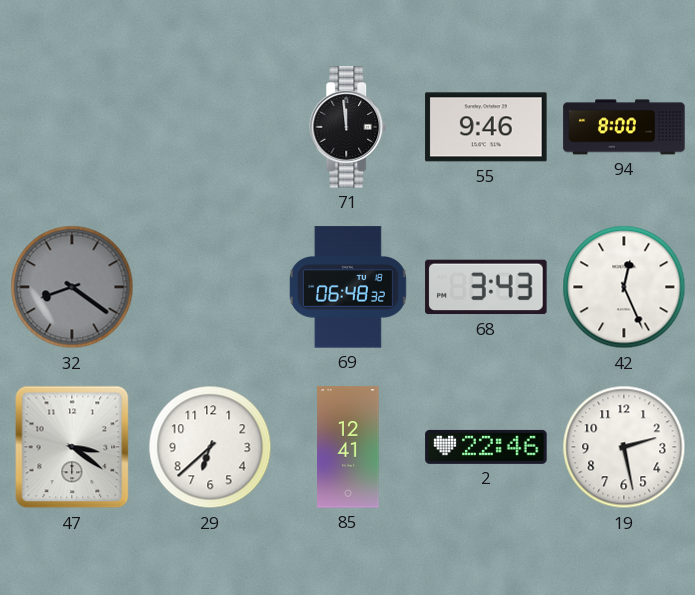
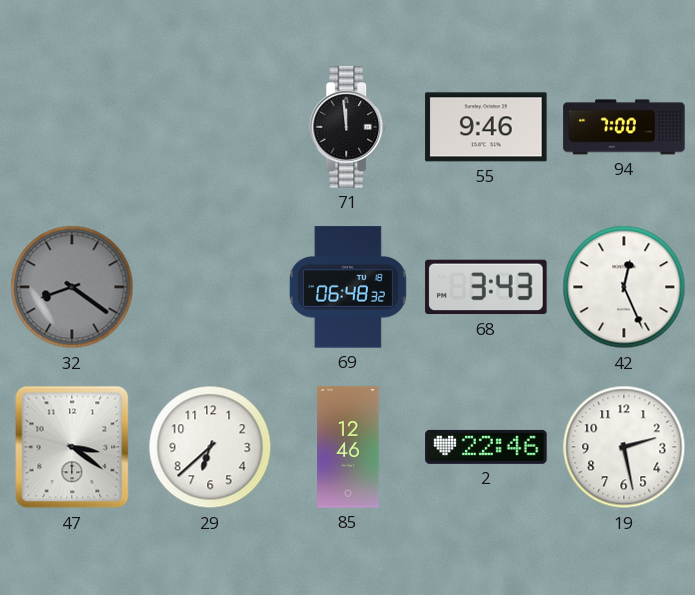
94: 8:00 -> 7:00 (624, 127)
85: 12:41 -> 12:46 (348, 447)
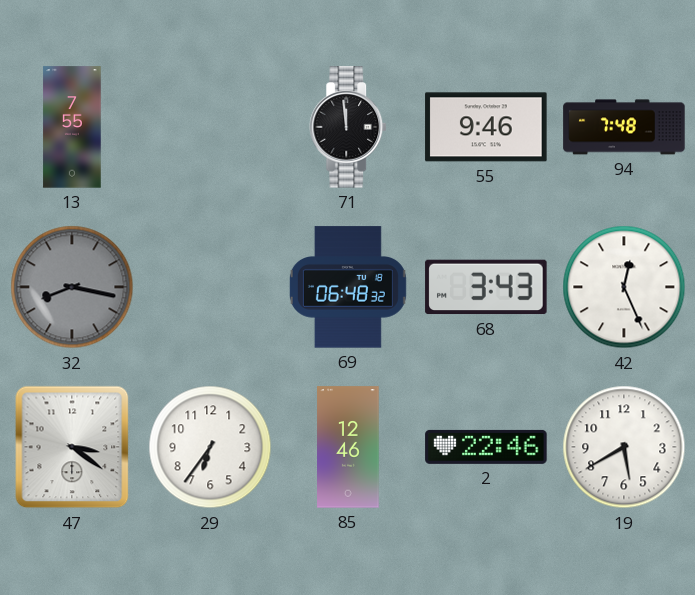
13: none -> 7:55 (72, 127)
94: 7:00 -> 7:48 (624, 127)
32: 8:21 -> 8:17 (72, 287)
29: 6:38 -> 6:36 (210, 447)
19: 2:28 -> 5:40 (624, 447)
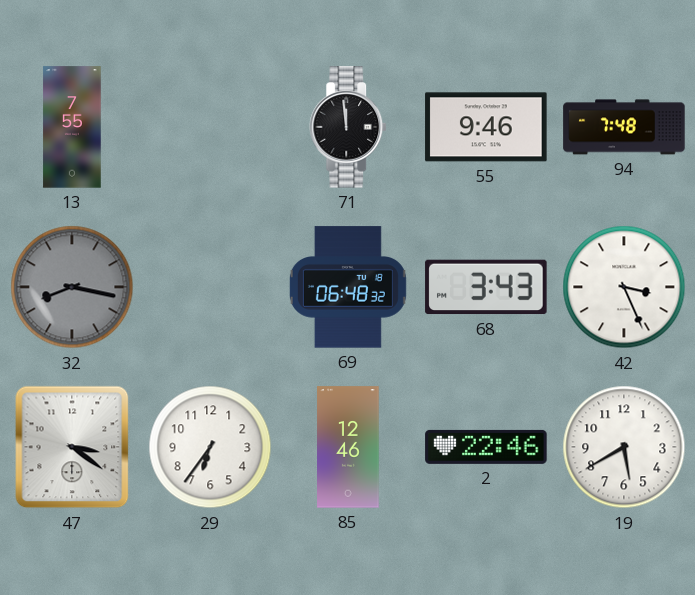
42: 12:26 -> 3:26 (624, 287)
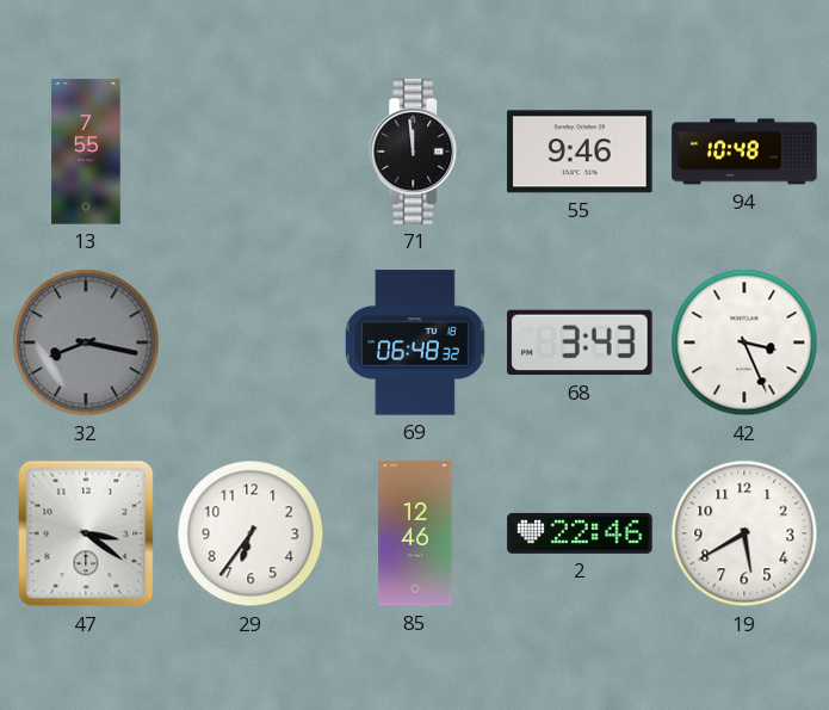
94: 7:48 -> 10:48 (744, 152)
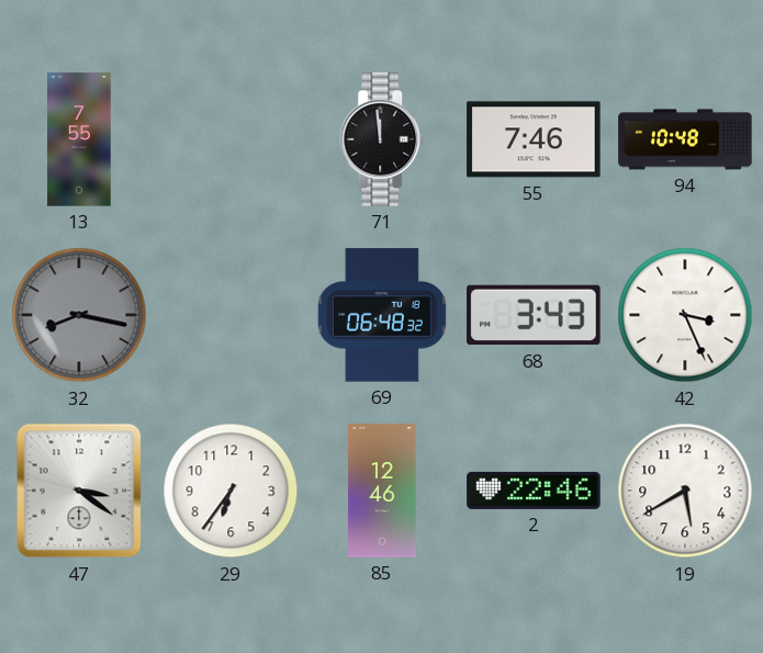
55: 9:46 -> 7:46 (534, 139)
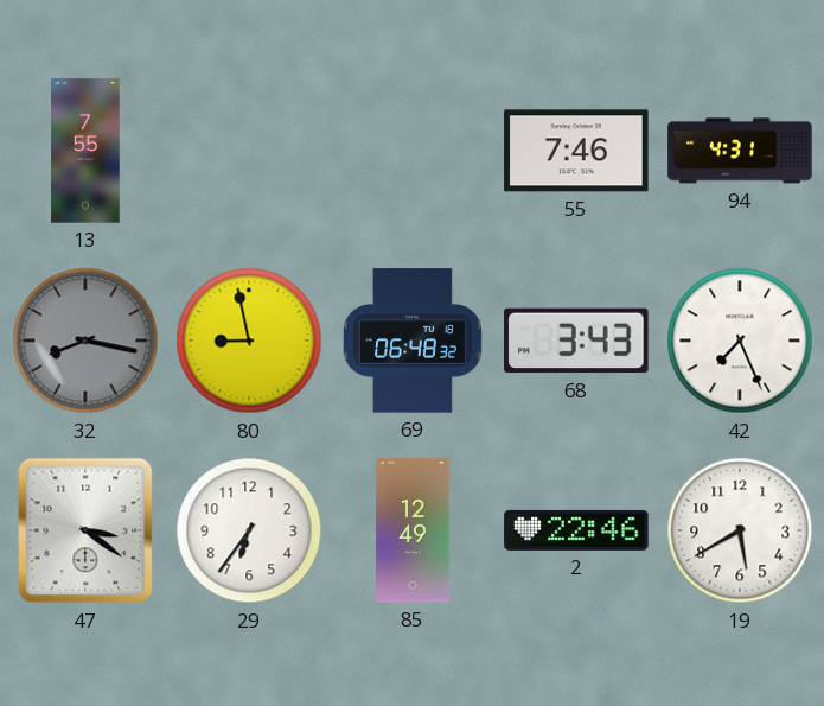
71: 11:59 -> none (383, 139)
94: 10:48 -> 4:31 (740, 151)
80: none -> 8:58 (249, 341)
42: 3:26 -> 7:26 (740, 341)
85: 12:46 -> 12:49 (413, 530)
